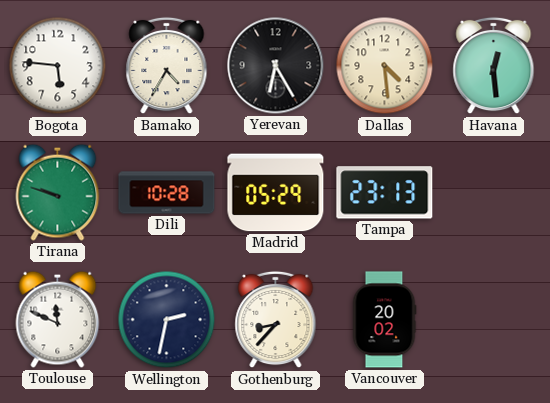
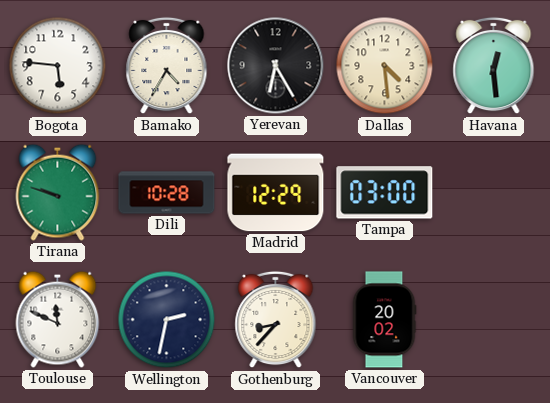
Madrid: 05:29 -> 12:29 (276, 193)
Tampa: 23:13 -> 03:00 (385, 193)
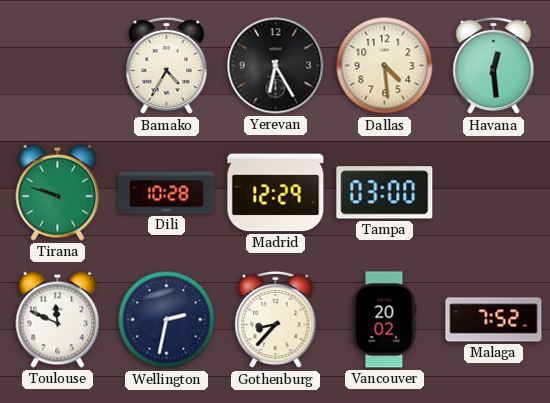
Bogota: 5:46 -> none (58, 66)
Malaga: none -> 7:52 (494, 320)
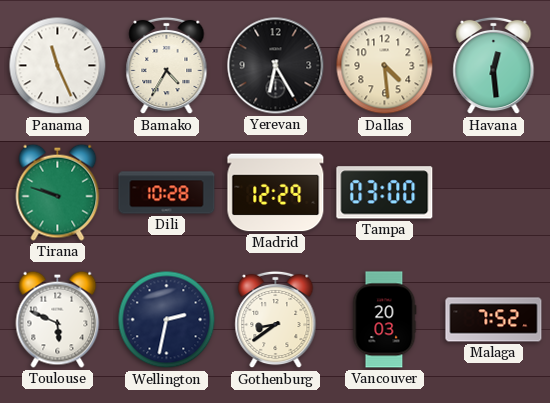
Panama: none -> 11:26 (58, 66)
Toulouse: 11:49 -> 5:49 (58, 319)
Gothenburg: 8:37 -> 8:39 (276, 320)
Vancouver: 20:02 -> 20:03 (384, 320)
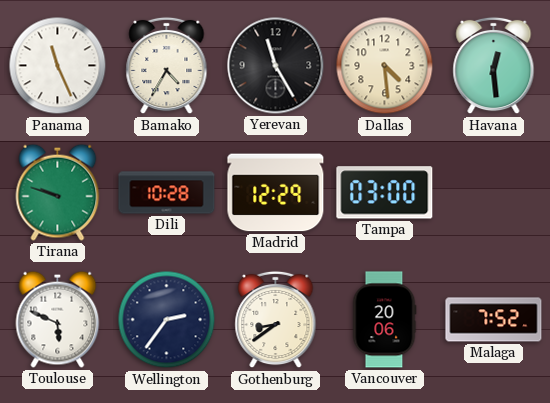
Yerevan: 6:25 -> 11:25 (276, 66)
Wellington: 2:32 -> 2:36 (167, 320)
Vancouver: 20:03 -> 20:06 (384, 320)
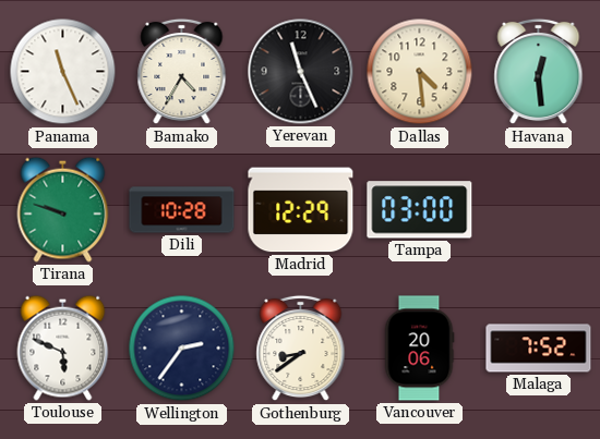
Yerevan: 11:25 -> 11:26 (301, 72)
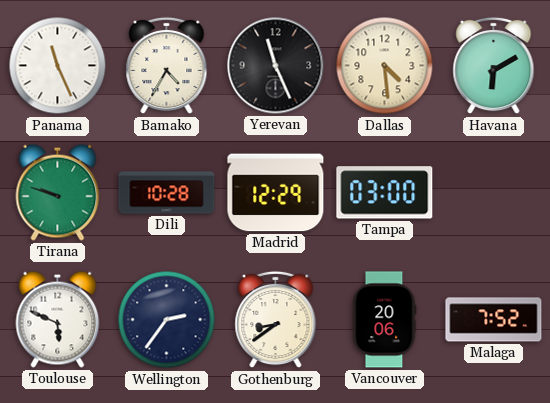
Havana: 12:29 -> 6:10 (494, 66)
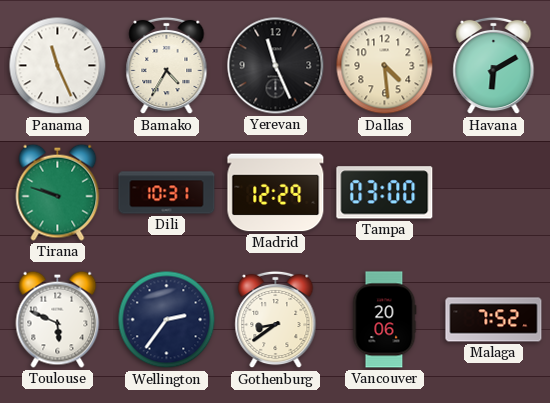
Dili: 10:28 -> 10:31 (167, 193)
